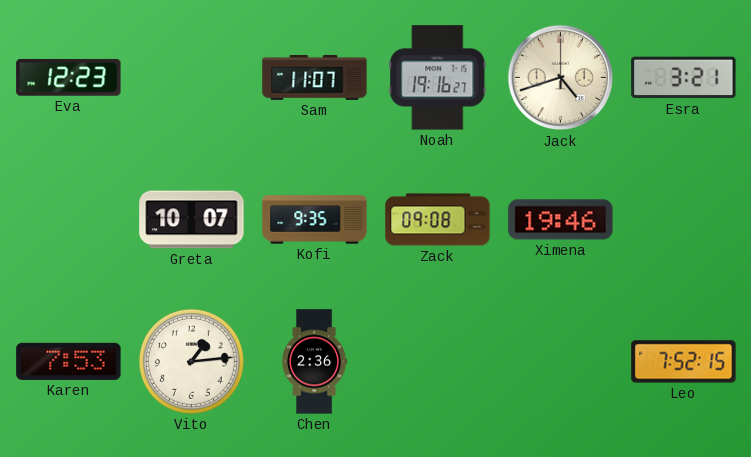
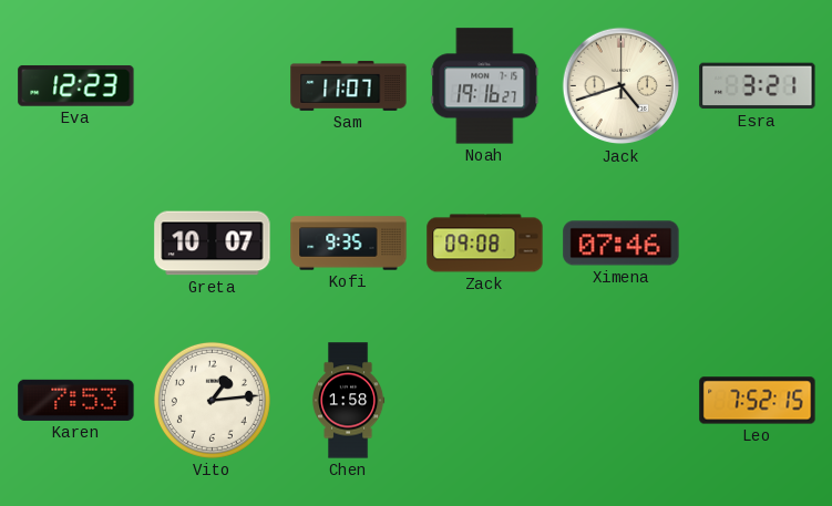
Ximena: 19:46 -> 07:46 (622, 244)
Chen: 2:36 -> 1:58 (349, 401)
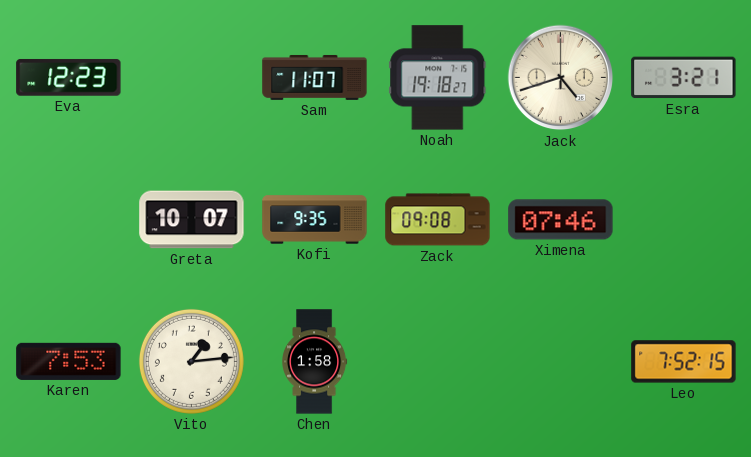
Noah: 19:16 -> 19:18 (438, 78)
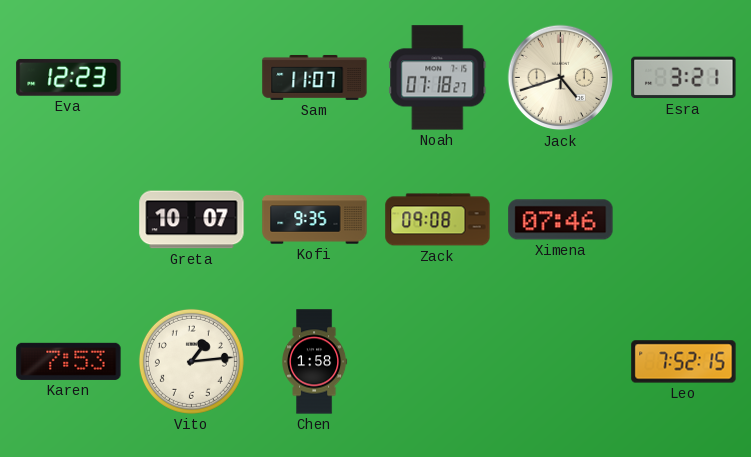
Noah: 19:18 -> 07:18 (438, 78)
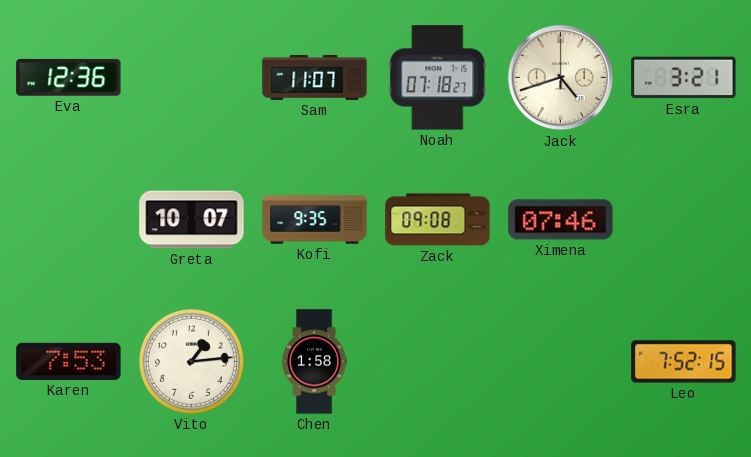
Eva: 12:23 -> 12:36 (69, 78)
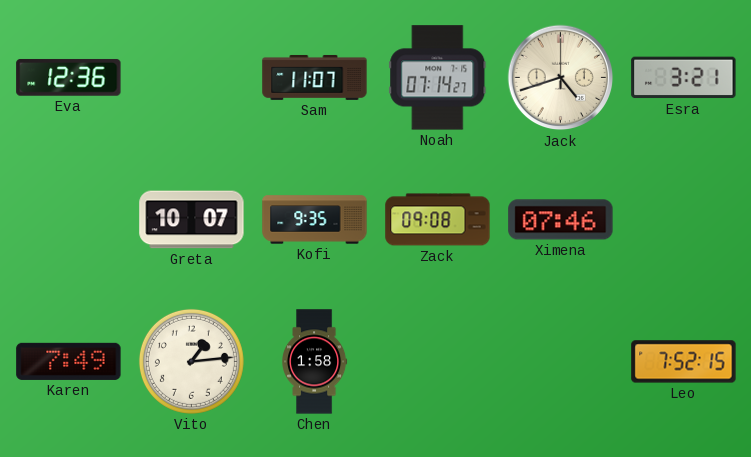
Noah: 07:18 -> 07:14 (438, 78)
Karen: 7:53 -> 7:49 (69, 361)
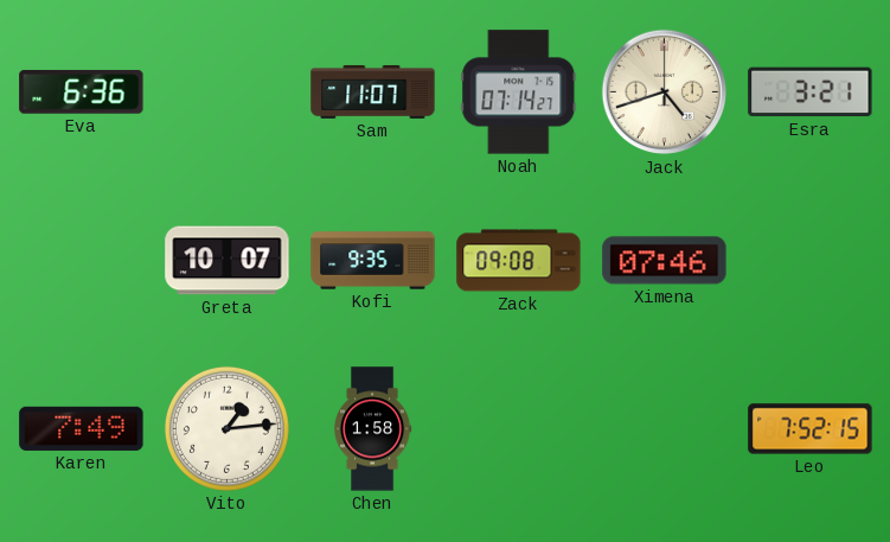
Eva: 12:36 -> 6:36 (82, 93)
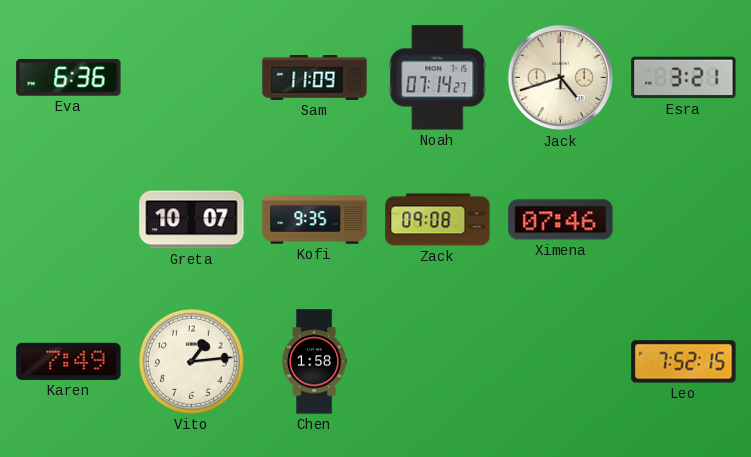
Sam: 11:07 -> 11:09 (315, 77)
